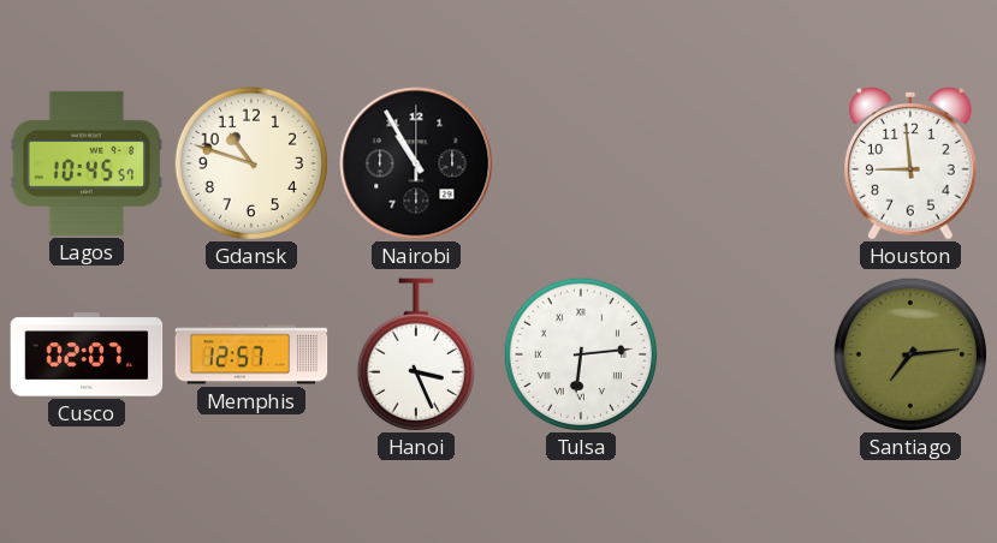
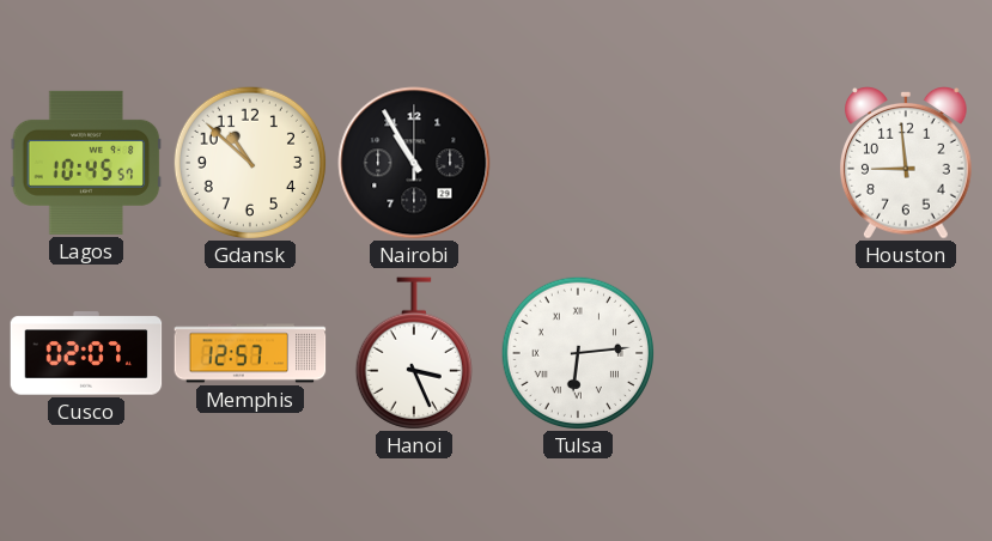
Gdansk: 10:48 -> 10:52 (249, 162)
Santiago: 7:14 -> none (909, 353)
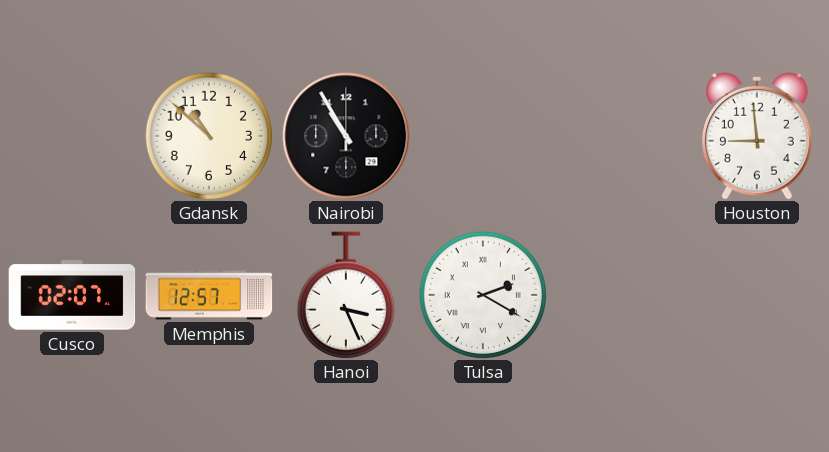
Lagos: 10:45 -> none (86, 163)
Tulsa: 6:14 -> 2:20 (482, 294)
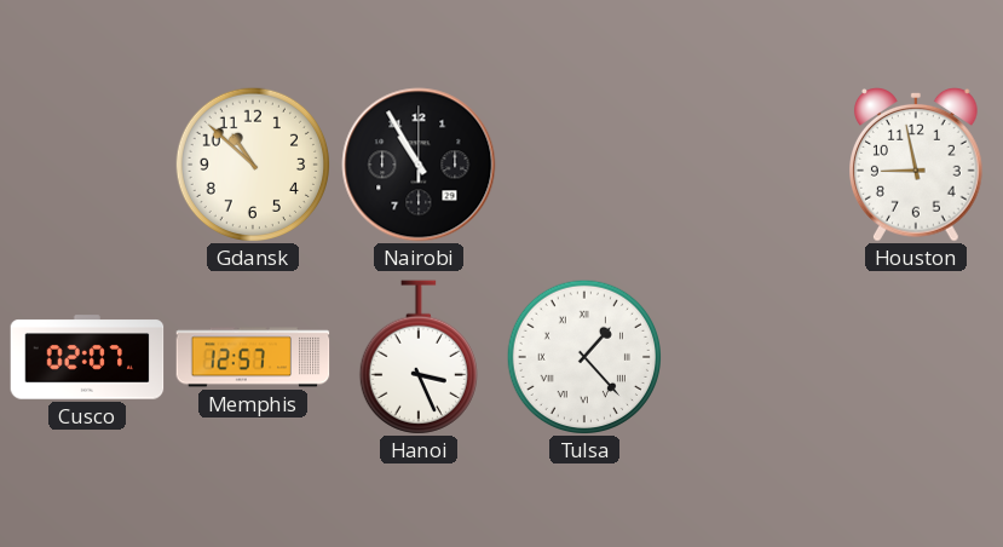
Houston: 8:59 -> 8:58 (917, 166)
Tulsa: 2:20 -> 1:23 (583, 356)
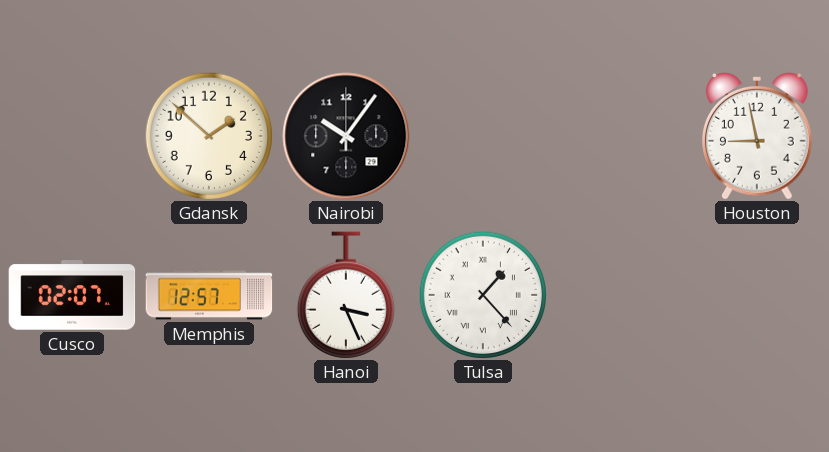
Gdansk: 10:52 -> 1:52 (208, 135)
Nairobi: 10:55 -> 10:06 (346, 136)
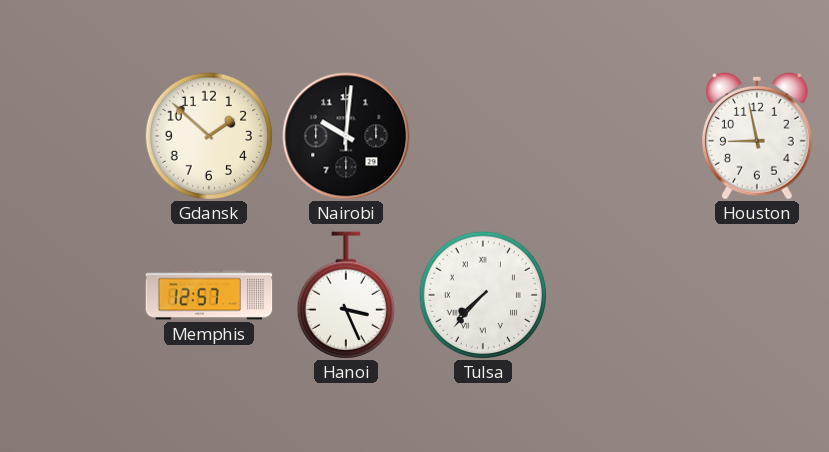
Nairobi: 10:06 -> 10:01 (346, 136)
Cusco: 02:07 -> none (72, 295)
Tulsa: 1:23 -> 7:37 (482, 294)
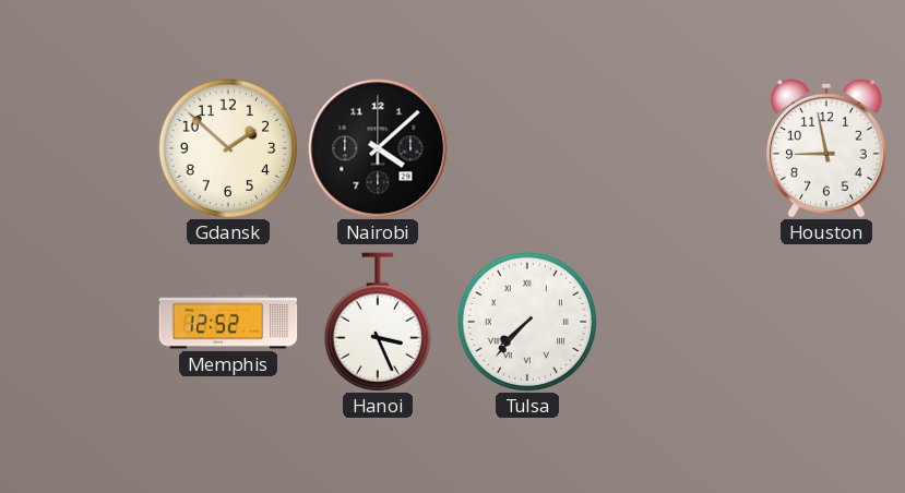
Nairobi: 10:01 -> 4:08 (378, 148)
Memphis: 12:57 -> 12:52 (228, 322)
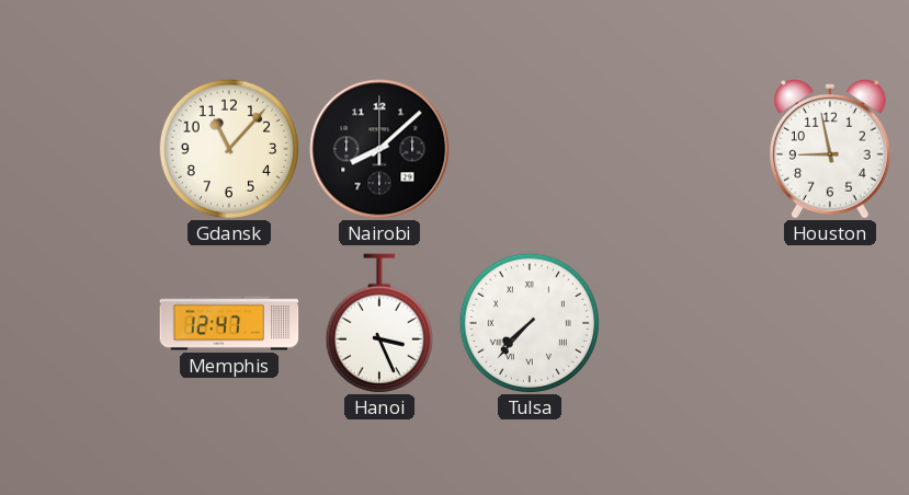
Gdansk: 1:52 -> 11:07 (228, 148)
Nairobi: 4:08 -> 8:08 (379, 149)
Memphis: 12:52 -> 12:47 (229, 323)
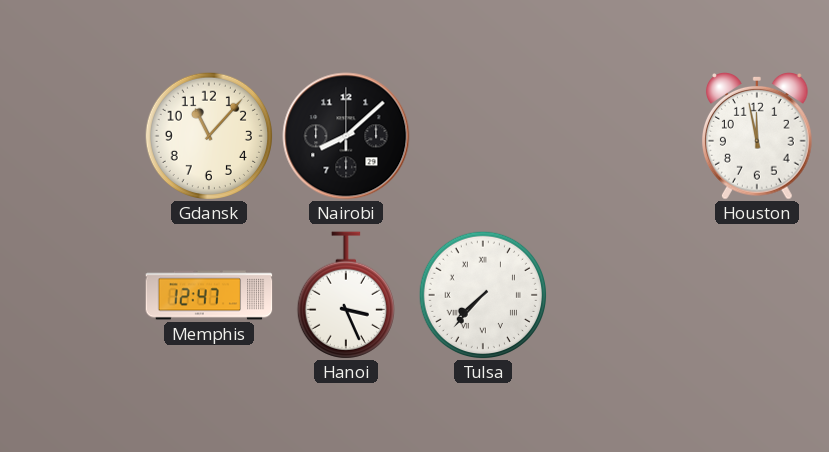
Houston: 8:58 -> 11:58 (758, 137)
